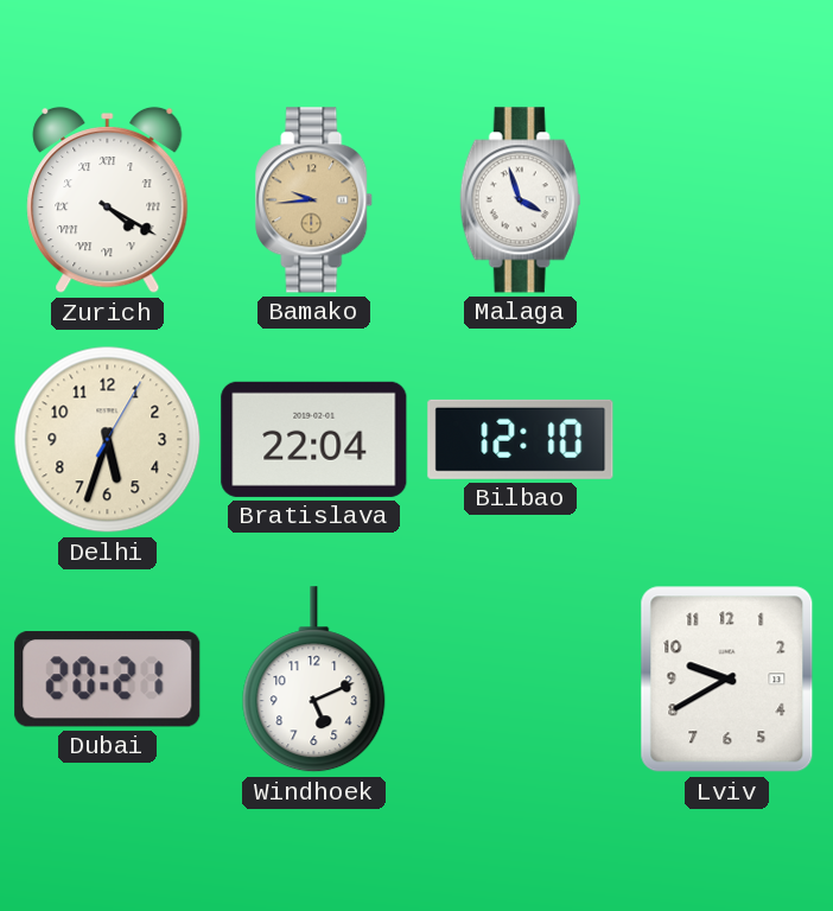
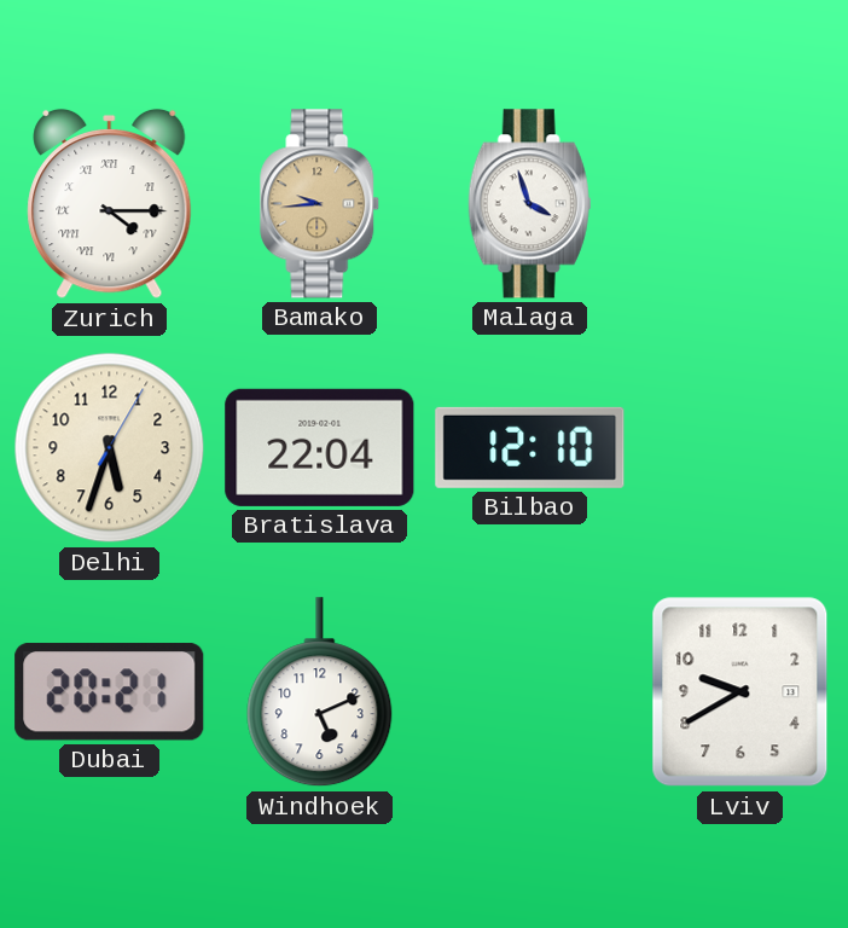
Zurich: 4:20 -> 4:15 (110, 204)
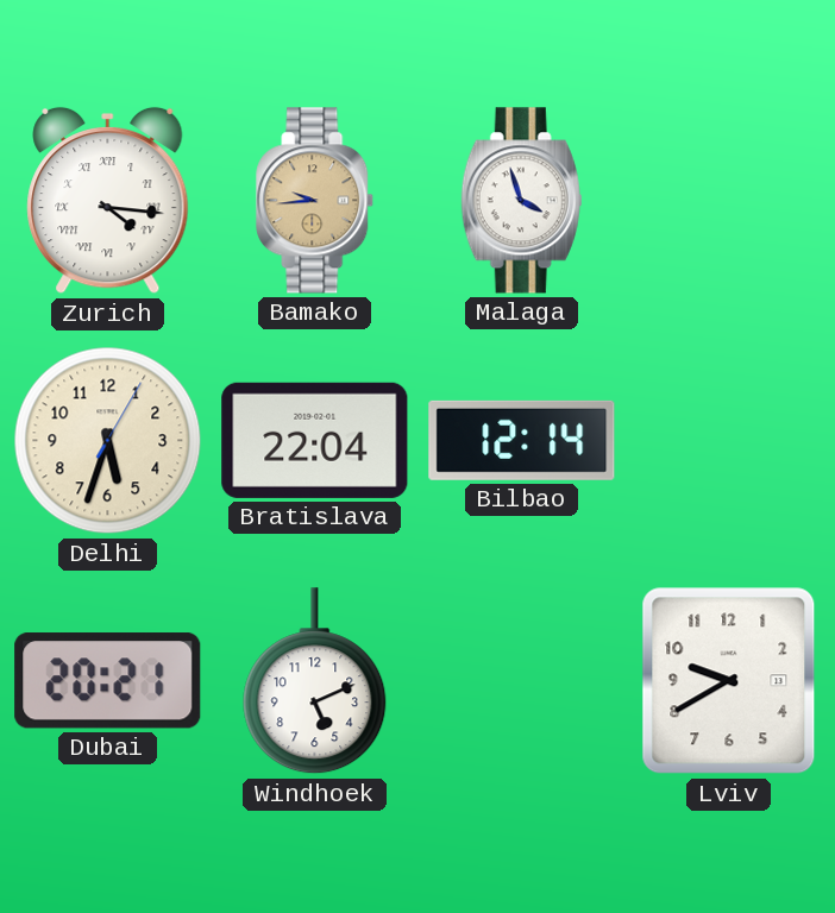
Zurich: 4:15 -> 4:16 (108, 201)
Bilbao: 12:10 -> 12:14 (522, 440)
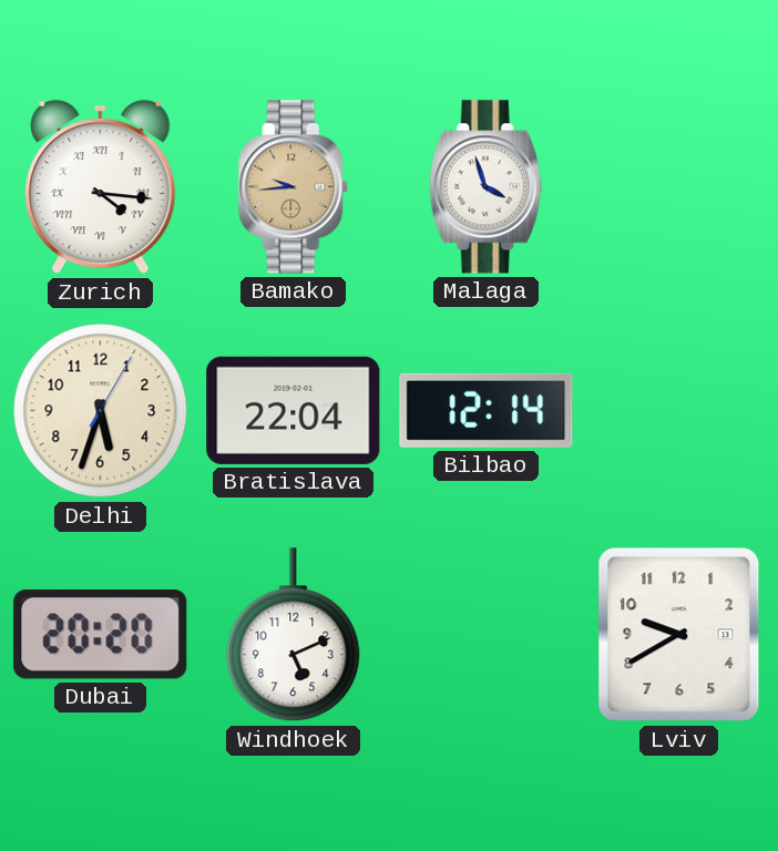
Dubai: 20:21 -> 20:20 (101, 635)
